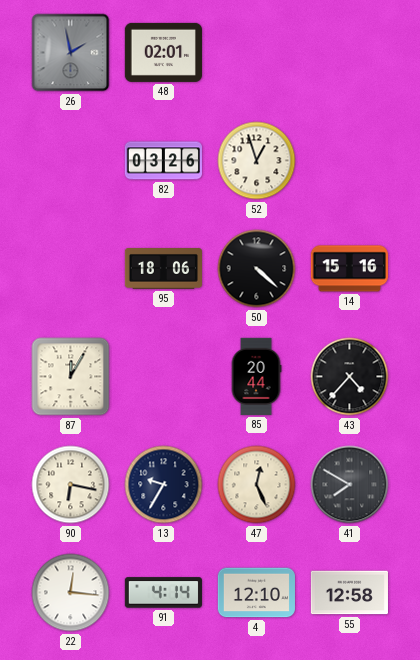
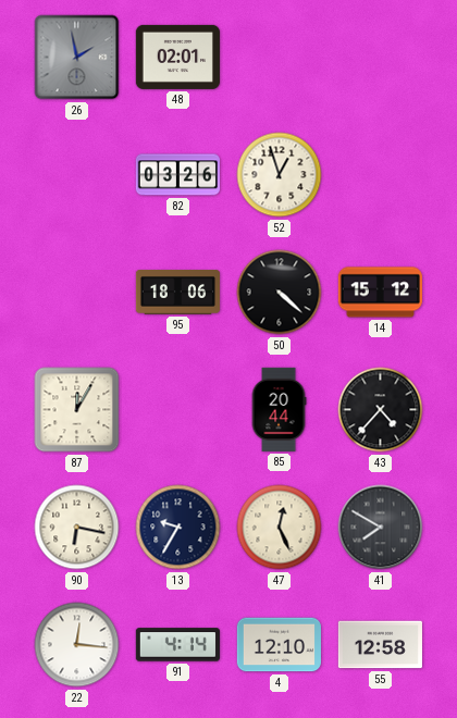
14: 15:16 -> 15:12 (380, 293)
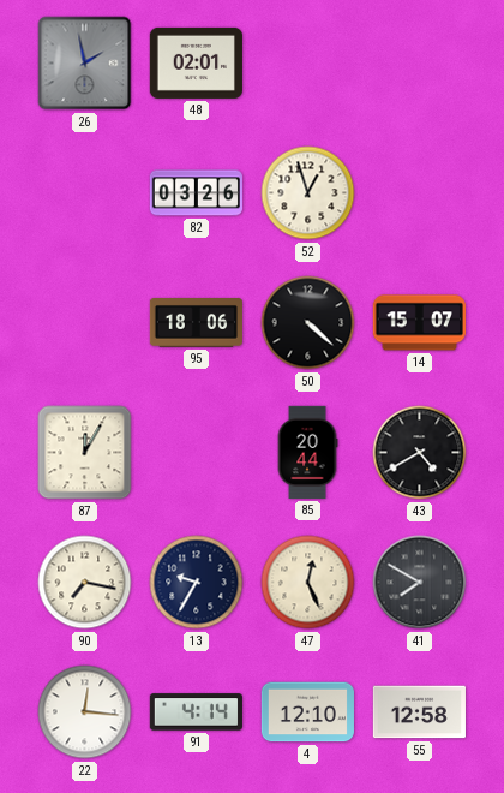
14: 15:12 -> 15:07 (419, 323)
43: 4:37 -> 4:40 (420, 453)
90: 6:17 -> 7:17 (85, 583)
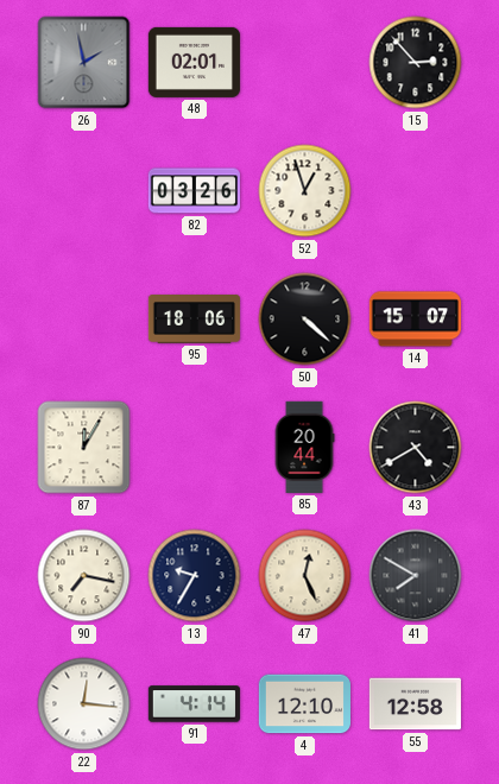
15: none -> 2:53 (416, 63)
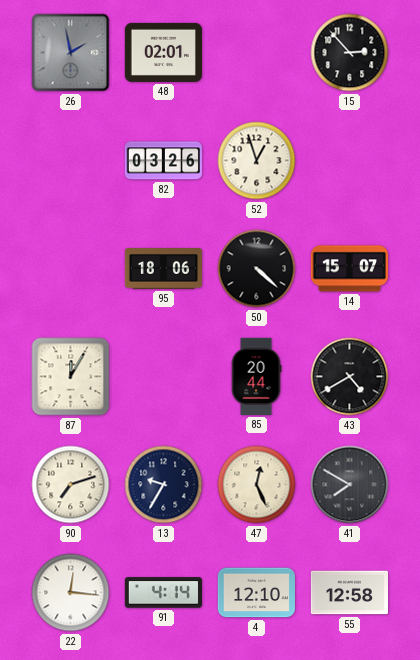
90: 7:17 -> 7:12 (71, 485)
